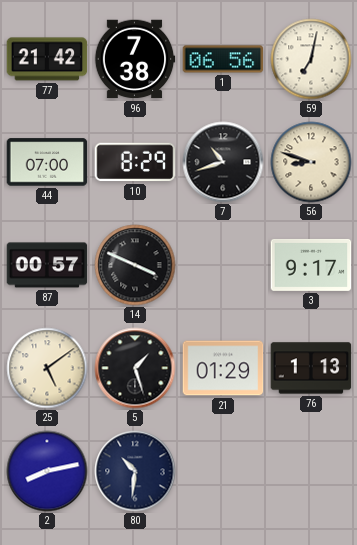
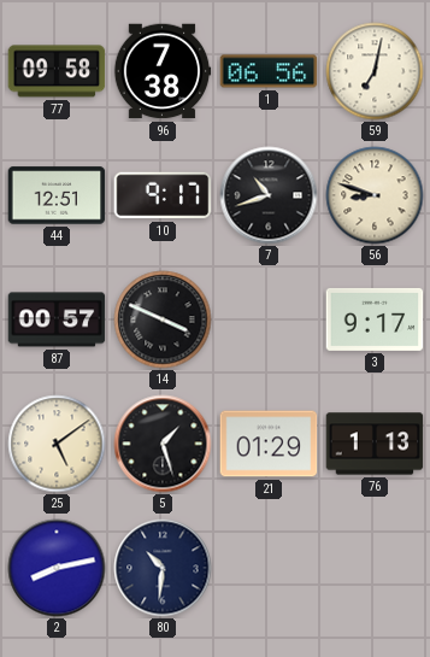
77: 21:42 -> 09:58 (57, 71)
44: 07:00 -> 12:51 (57, 195)
10: 8:29 -> 9:17 (163, 195)
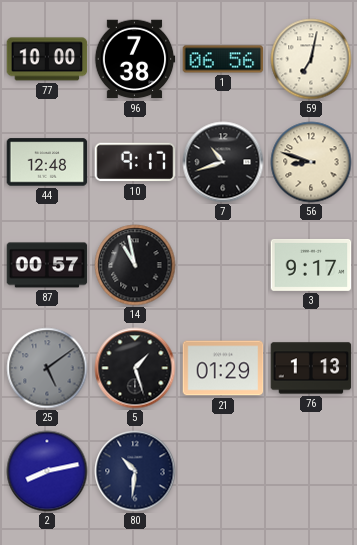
77: 09:58 -> 10:00 (47, 59)
44: 12:51 -> 12:48 (47, 162)
14: 3:49 -> 10:58 (135, 265)
25 dial: cream -> grey (47, 368)
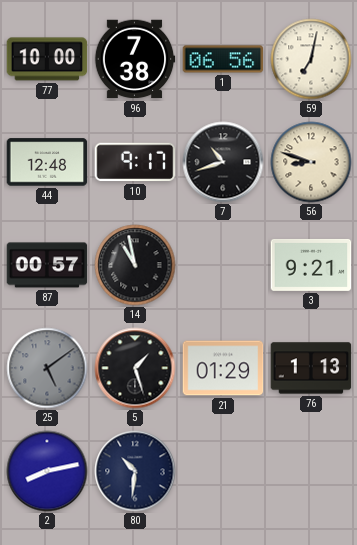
3: 9:17 -> 9:21 (311, 265)
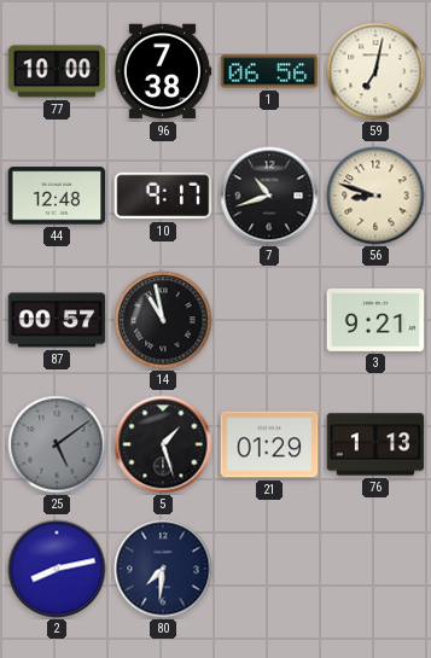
80: 10:31 -> 7:31 (163, 569)
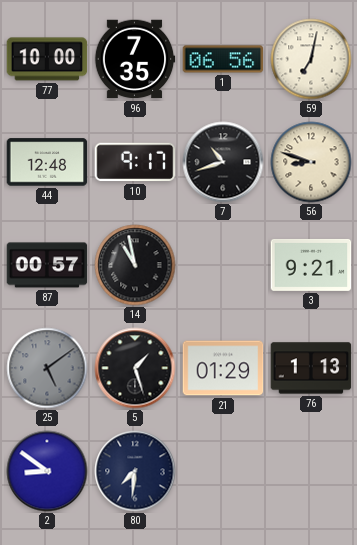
96: 7:38 -> 7:35 (135, 59)
2: 8:13 -> 8:51 (47, 471)
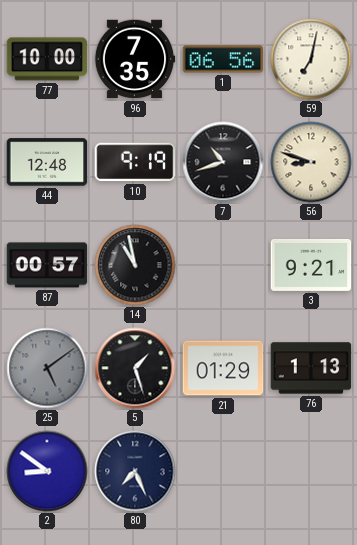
10: 9:17 -> 9:19 (135, 162)
80: 7:31 -> 7:26 (135, 471)
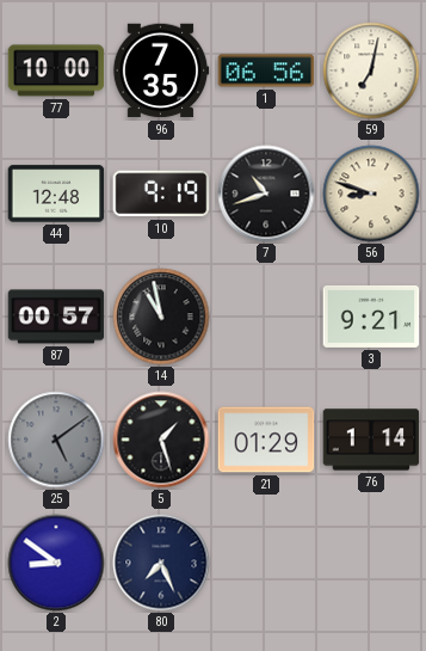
76: 1:13 -> 1:14 (371, 440)
